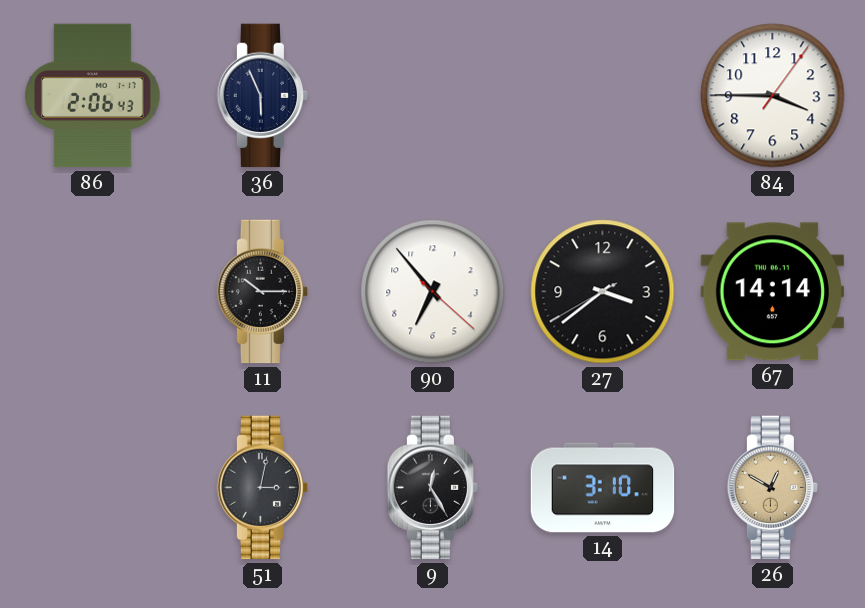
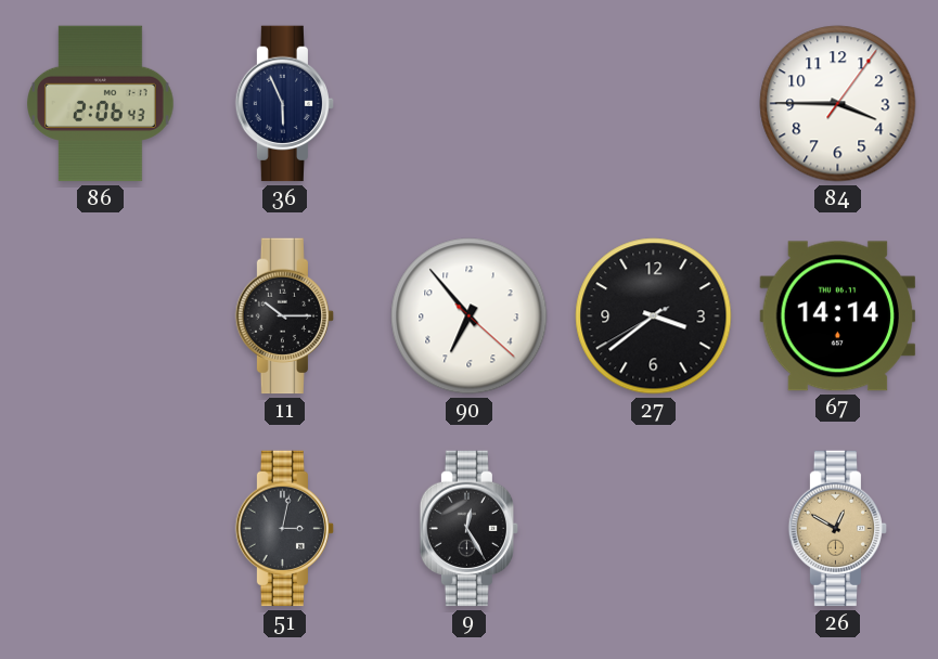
14: 3:10 -> none (603, 488)
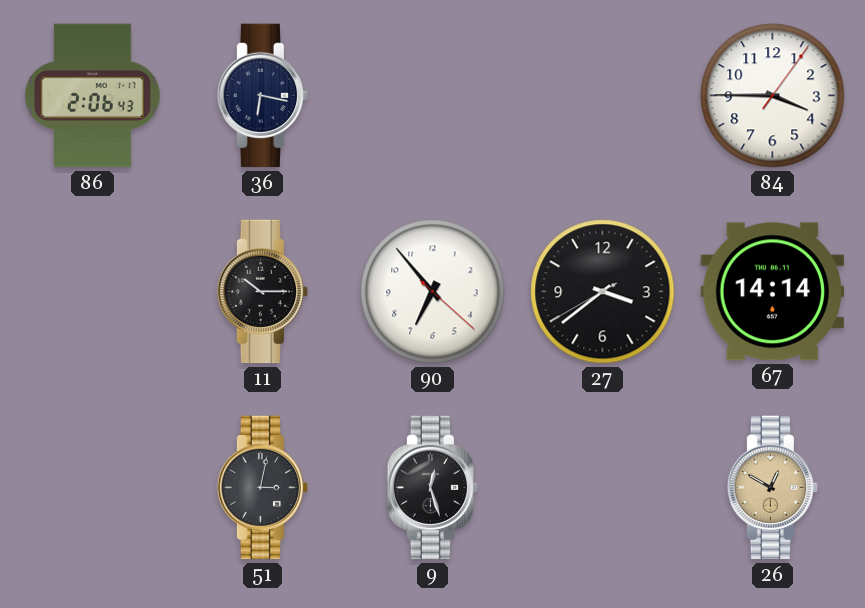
36: 5:56 -> 6:17 (263, 96)
9: 12:25 -> 12:27 (433, 488)
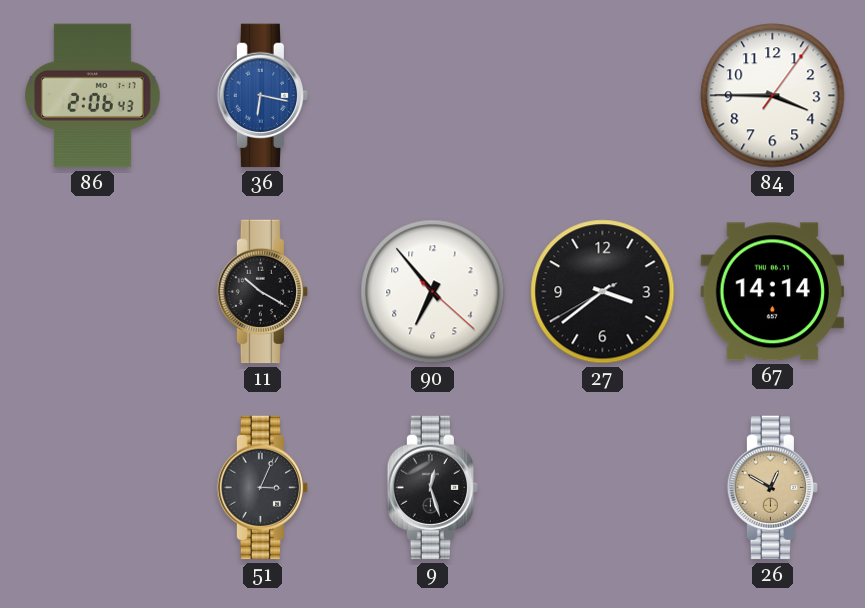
36 dial: navy -> blue (263, 96)
11: 10:15 -> 10:20 (263, 292)
51: 3:02 -> 3:04 (263, 488)
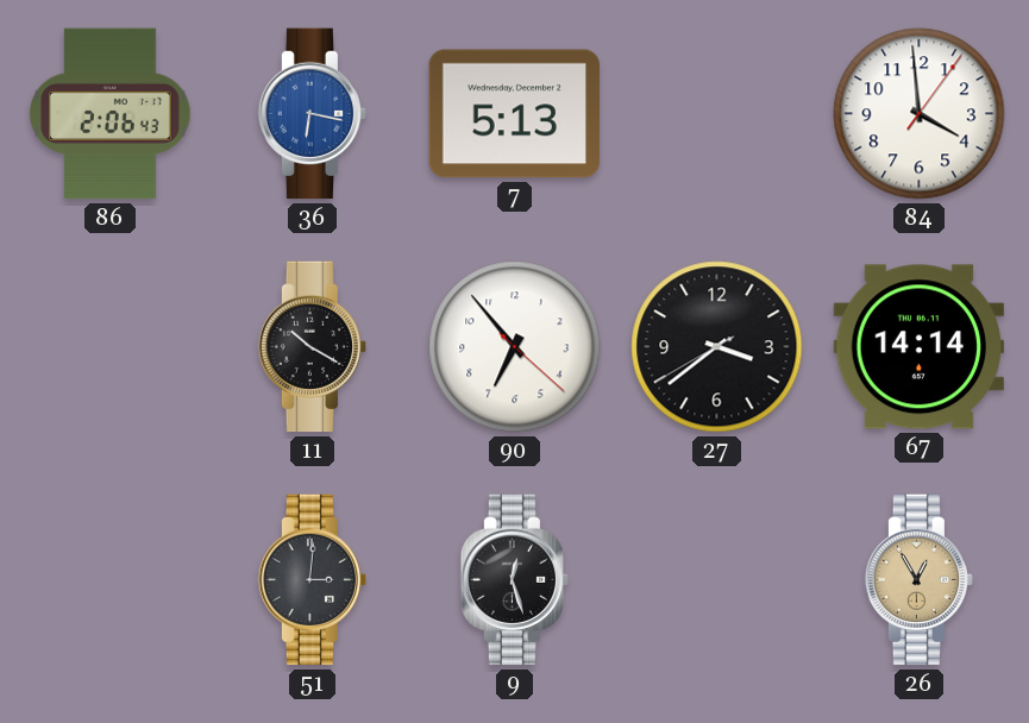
7: none -> 5:13 (515, 114)
84: 3:45 -> 3:59 (920, 114)
51: 3:04 -> 3:01 (313, 580)
26: 12:50 -> 12:55 (920, 580)
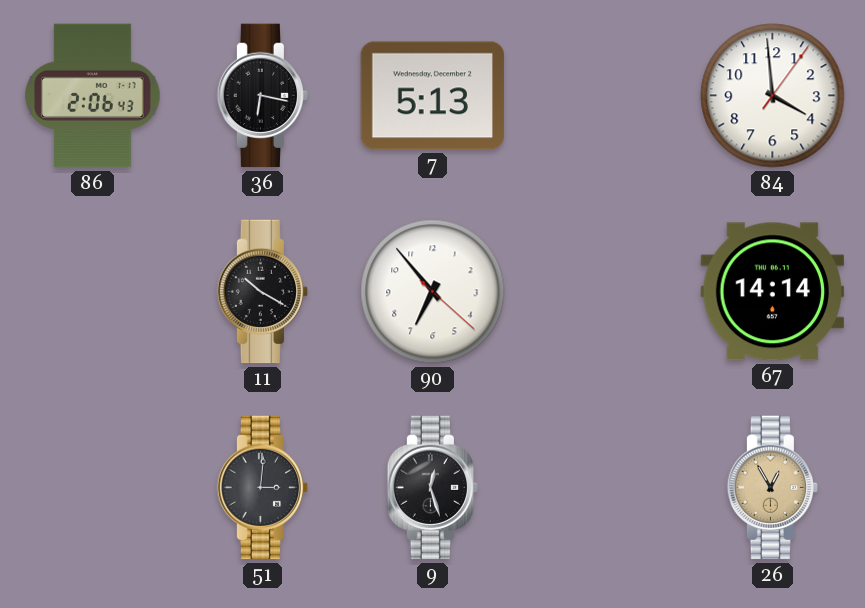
36 dial: blue -> black (263, 96)
27: 3:38 -> none (717, 347)
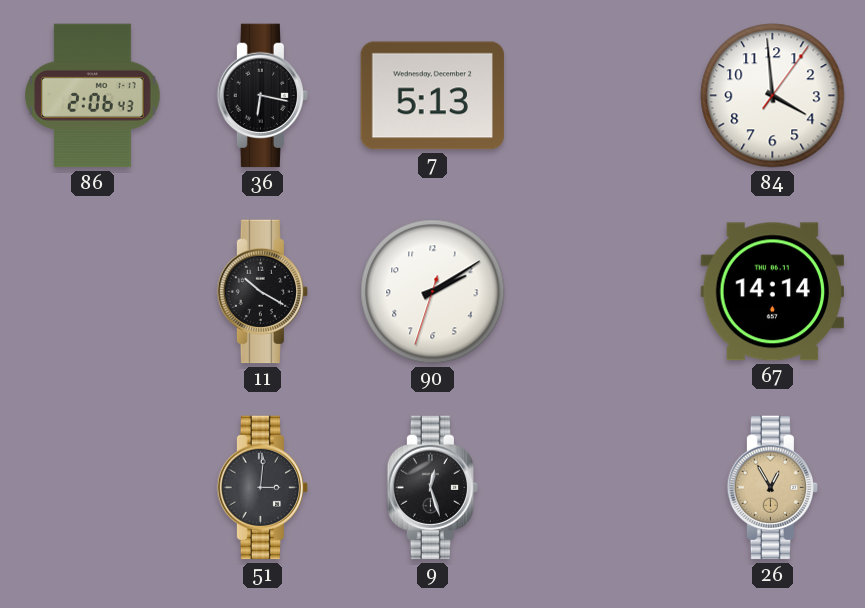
90: 6:53 -> 2:09 (433, 292)
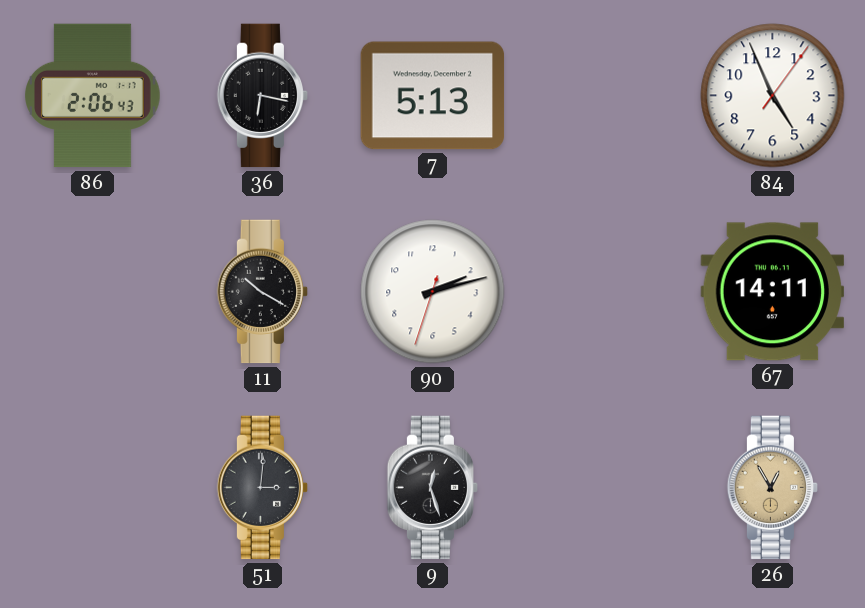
84: 3:59 -> 4:56 (773, 96)
90: 2:09 -> 2:12 (433, 292)
67: 14:14 -> 14:11 (773, 292)
